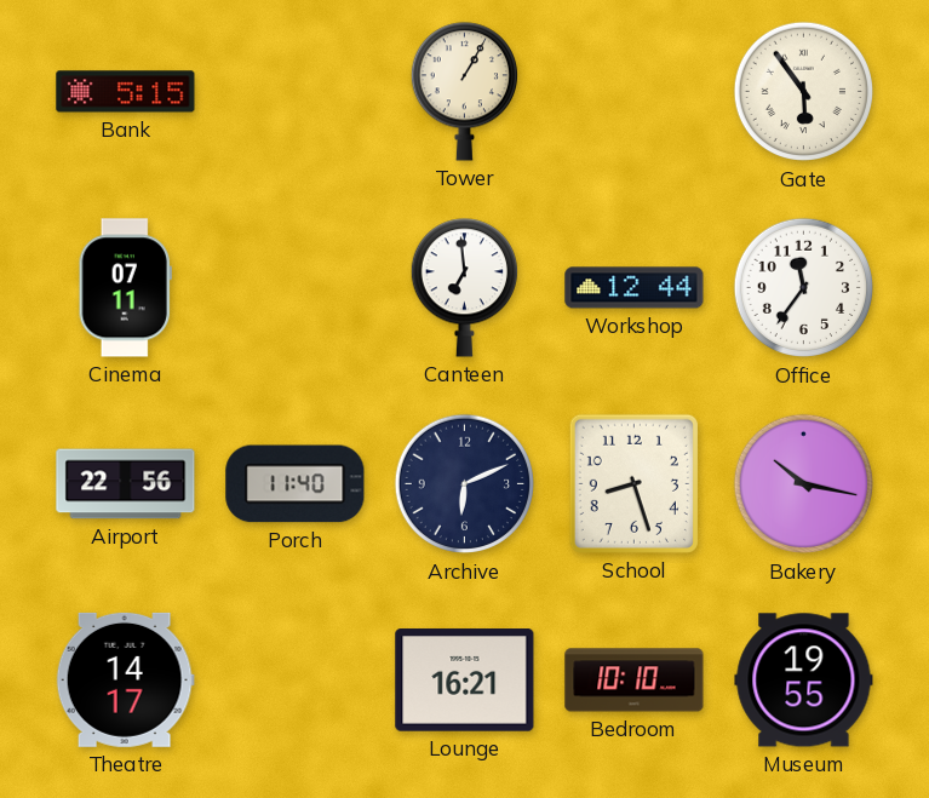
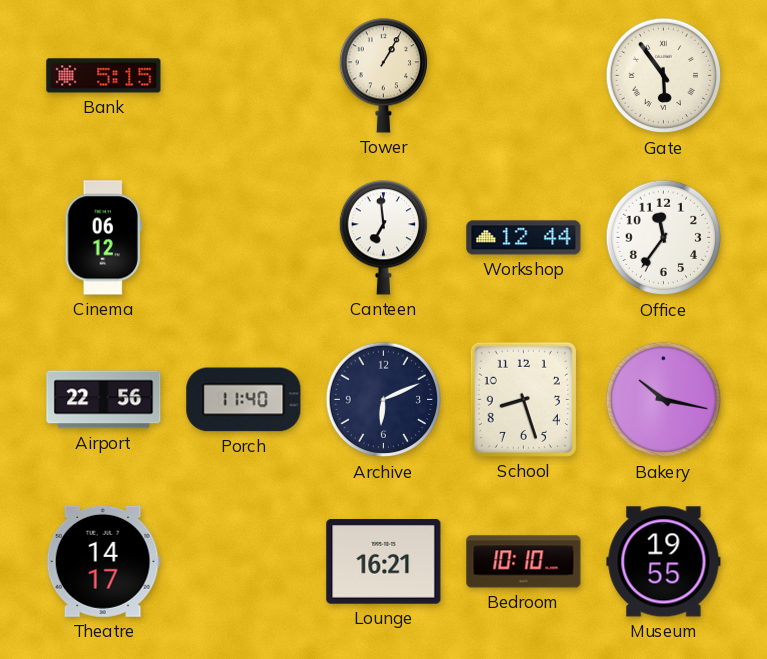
Cinema: 07:11 -> 06:12 (103, 238)
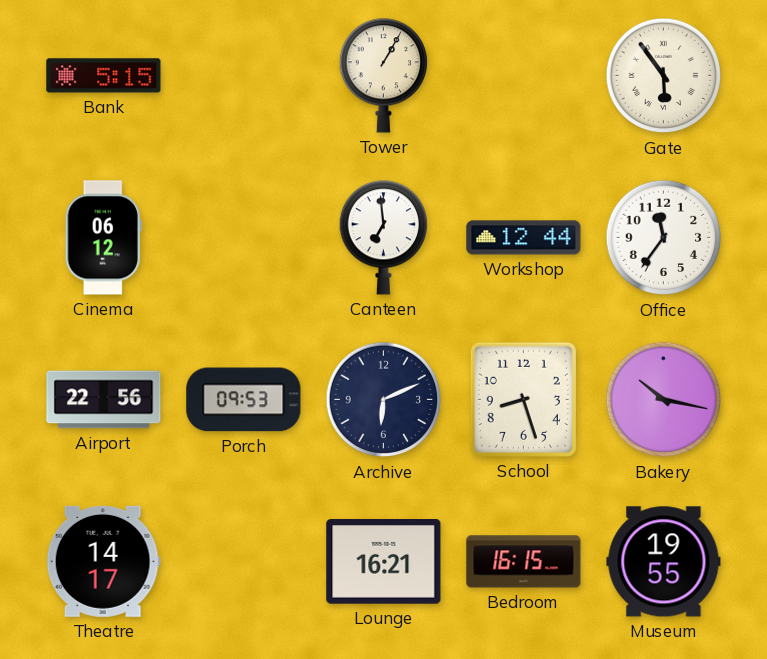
Porch: 11:40 -> 09:53 (244, 400)
Bedroom: 10:10 -> 16:15 (524, 562)
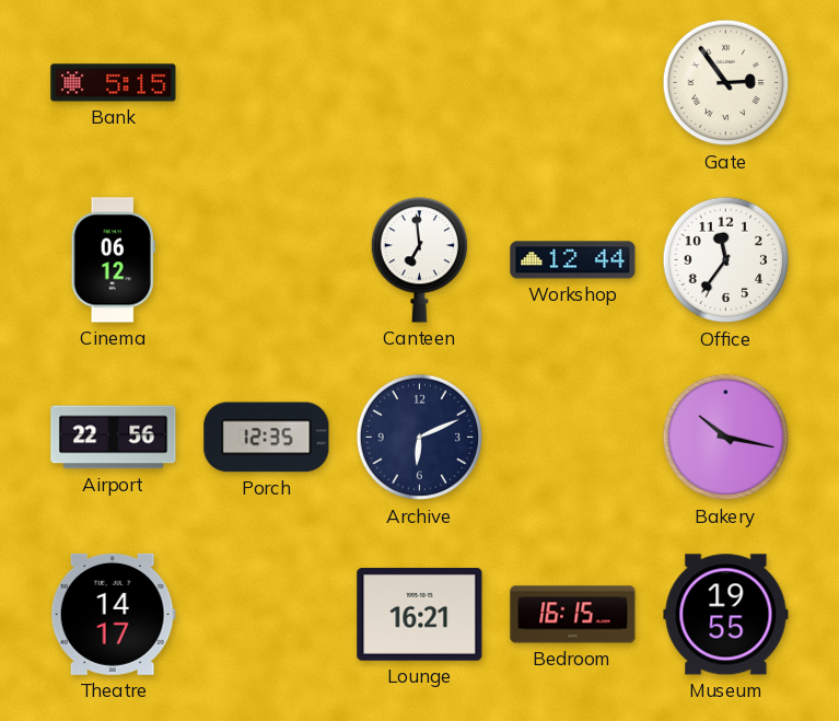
Tower: 1:05 -> none (383, 76)
Gate: 5:54 -> 2:54 (726, 83)
Porch: 09:53 -> 12:35 (267, 438)
School: 8:27 -> none (523, 399)
